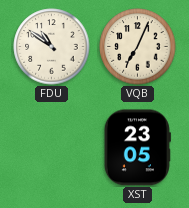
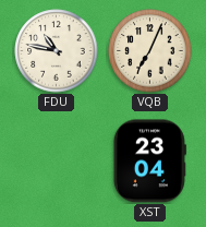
FDU: 10:51 -> 10:47 (57, 51)
XST: 23:05 -> 23:04 (149, 162)
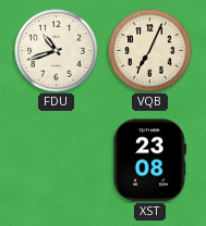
FDU: 10:47 -> 10:42 (57, 51)
XST: 23:04 -> 23:08 (149, 161)
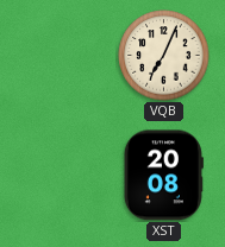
FDU: 10:42 -> none (57, 51)
XST: 23:08 -> 20:08 (163, 176)
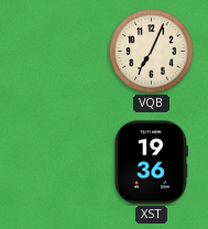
XST: 20:08 -> 19:36 (151, 163)
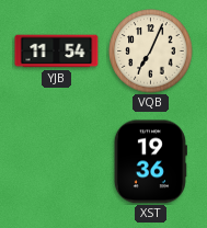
YJB: none -> 11:54 (57, 52)
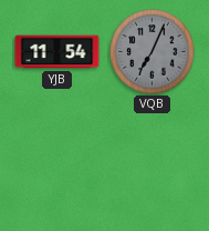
VQB dial: cream -> grey (153, 52)
XST: 19:36 -> none (150, 162)
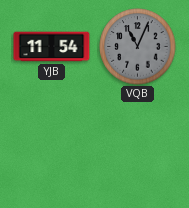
VQB: 7:04 -> 11:04 (138, 47)
